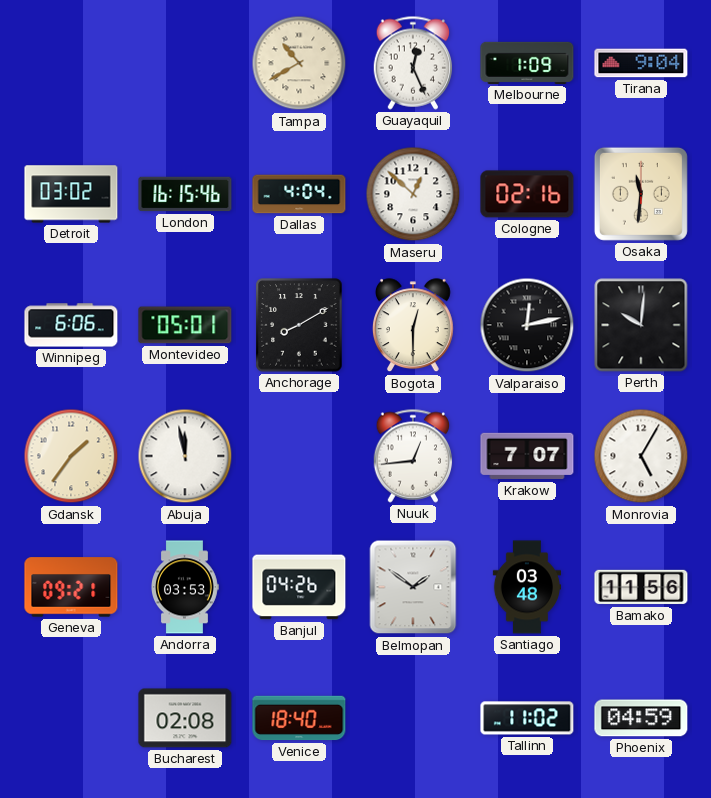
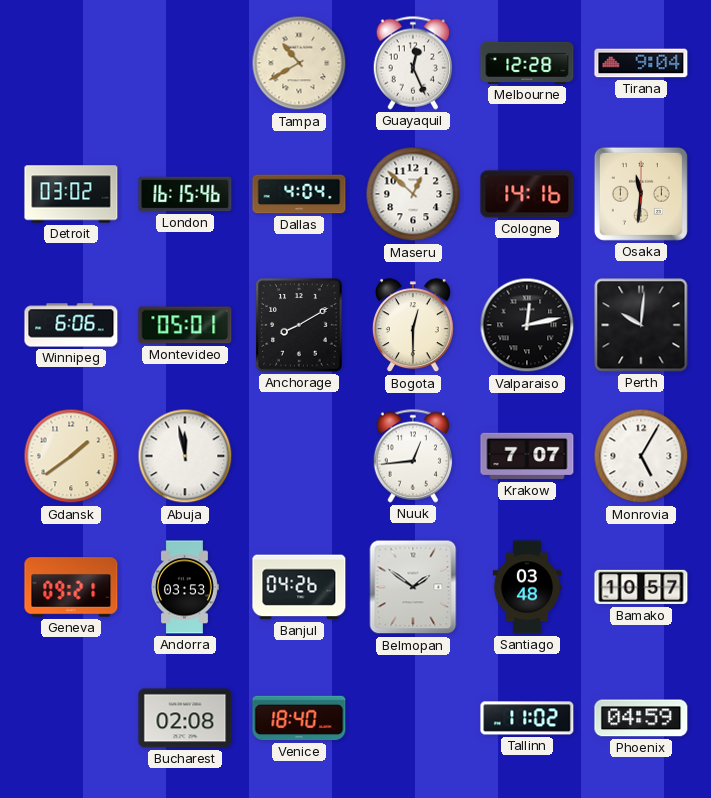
Melbourne: 1:09 -> 12:28 (527, 63)
Cologne: 02:16 -> 14:16 (527, 194)
Gdansk: 1:36 -> 1:39 (71, 456)
Bamako: 11:56 -> 10:57 (641, 587)
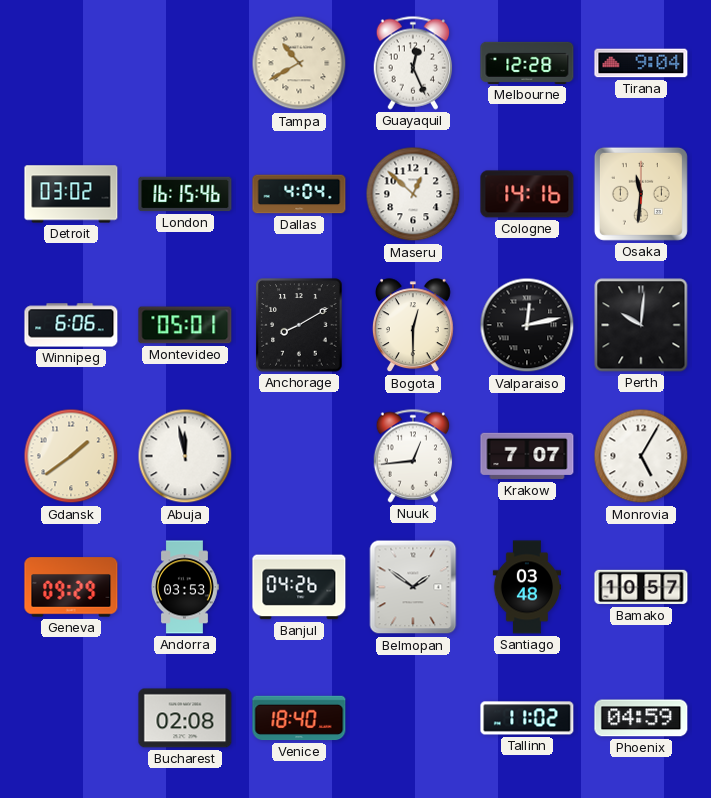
Geneva: 09:21 -> 09:29 (71, 587)
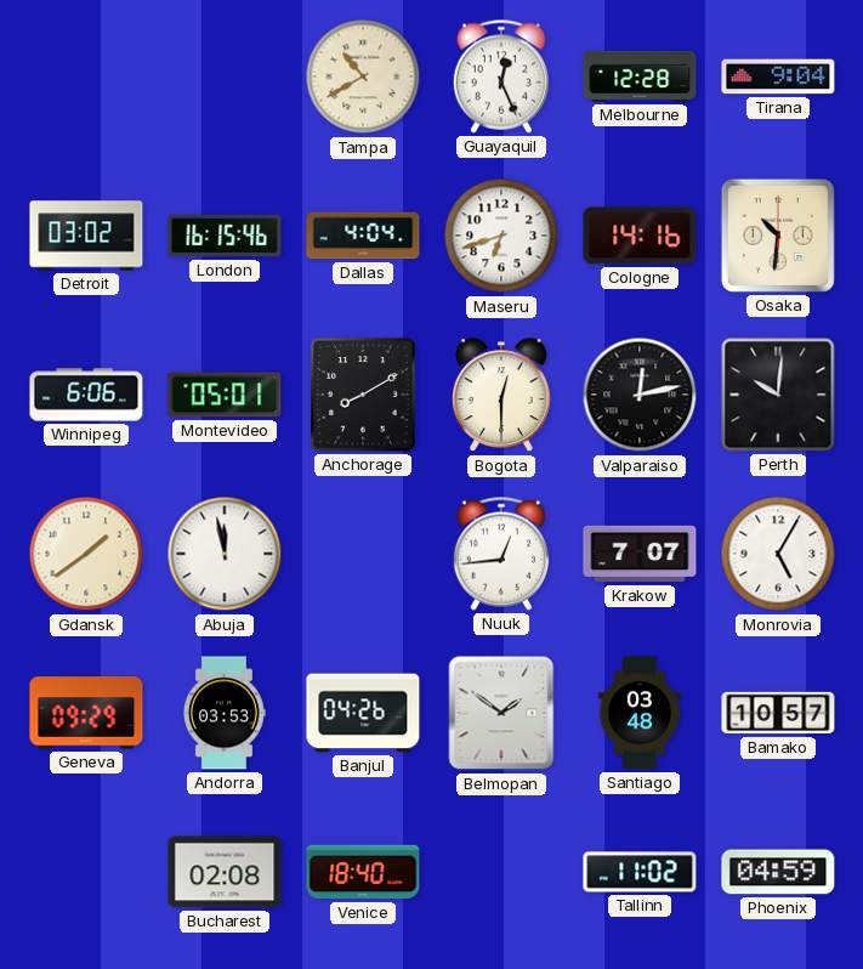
Maseru: 12:52 -> 6:42 (501, 236)
Osaka: 11:31 -> 10:31 (778, 236)
